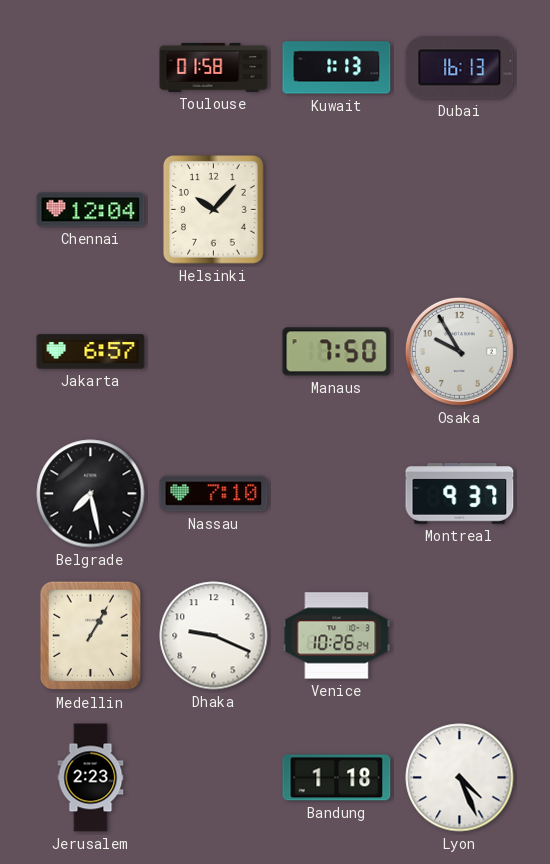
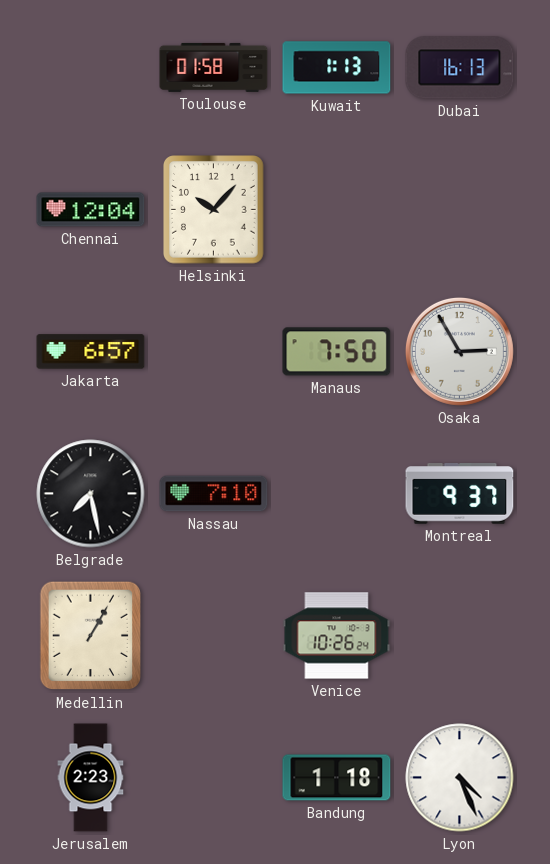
Osaka: 9:55 -> 2:55 (459, 351)
Dhaka: 9:19 -> none (214, 636)
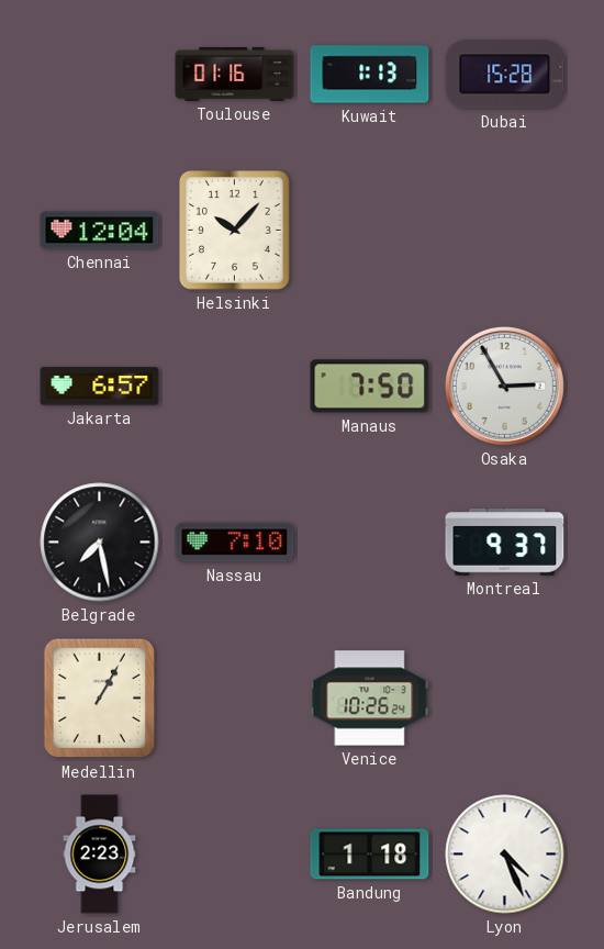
Toulouse: 01:58 -> 01:16 (235, 74)
Dubai: 16:13 -> 15:28 (505, 75)
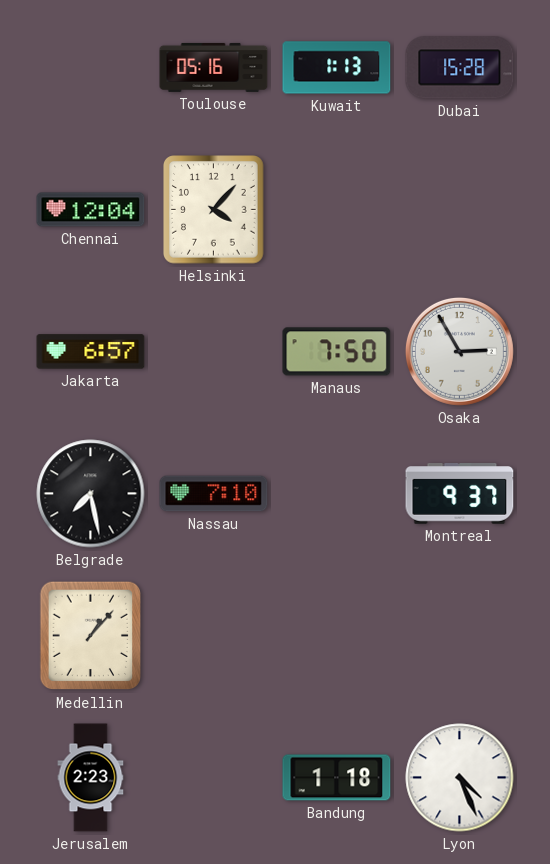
Toulouse: 01:16 -> 05:16 (214, 67)
Helsinki: 10:07 -> 4:07 (214, 210)
Medellin: 1:05 -> 1:07 (90, 636)
Venice: 10:26 -> none (370, 699)
